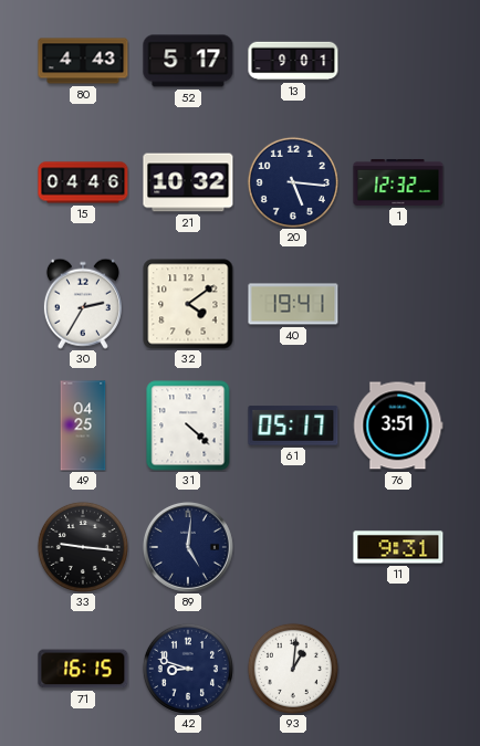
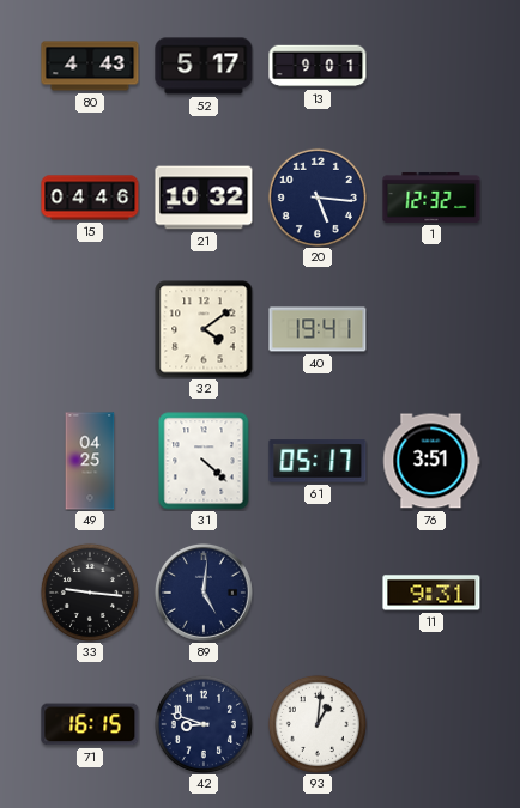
30: 2:35 -> none (83, 304)
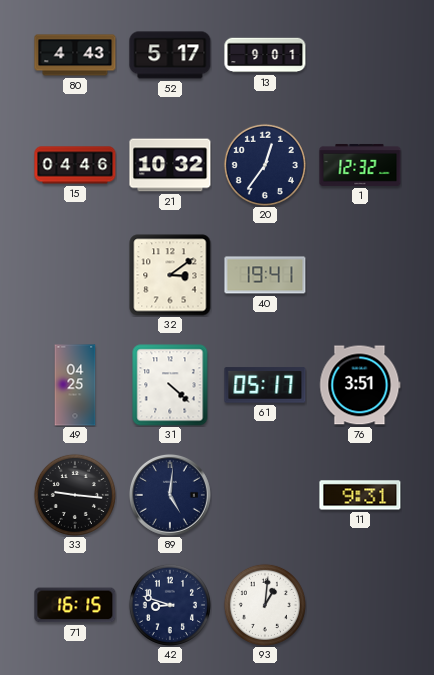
20: 5:16 -> 12:36 (265, 165)
32: 4:09 -> 3:09 (170, 275)
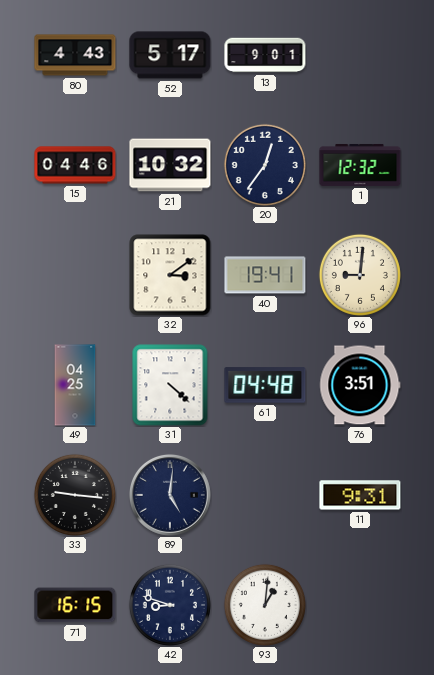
96: none -> 9:01 (360, 275)
61: 05:17 -> 04:48 (265, 385)
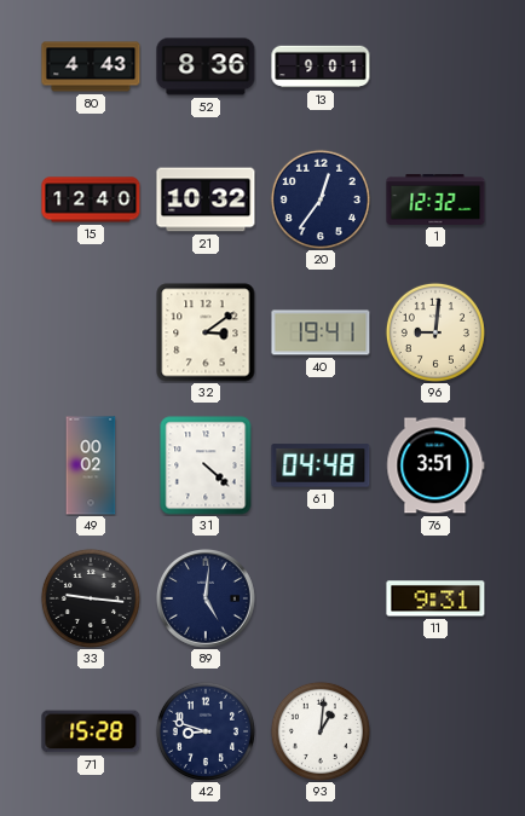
52: 5:17 -> 8:36 (206, 66)
15: 04:46 -> 12:40 (91, 199)
49: 04:25 -> 00:02 (91, 465)
71: 16:15 -> 15:28 (91, 731)
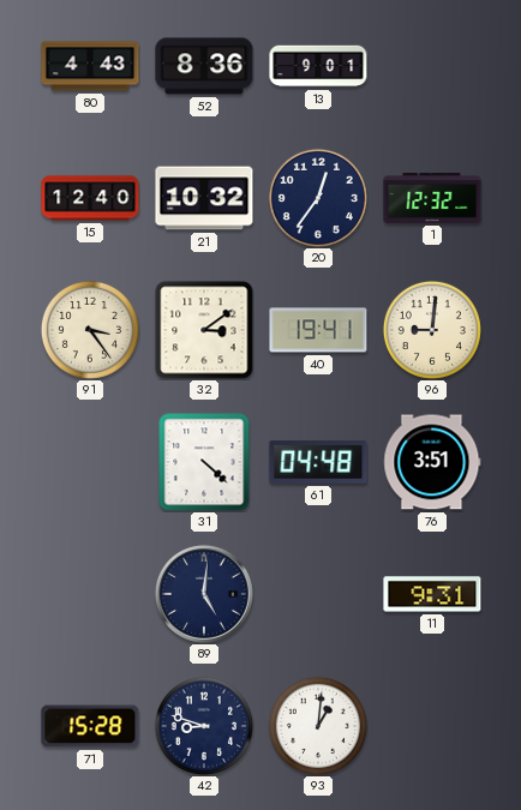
91: none -> 3:24 (90, 330)
49: 00:02 -> none (91, 465)
33: 9:16 -> none (91, 598)
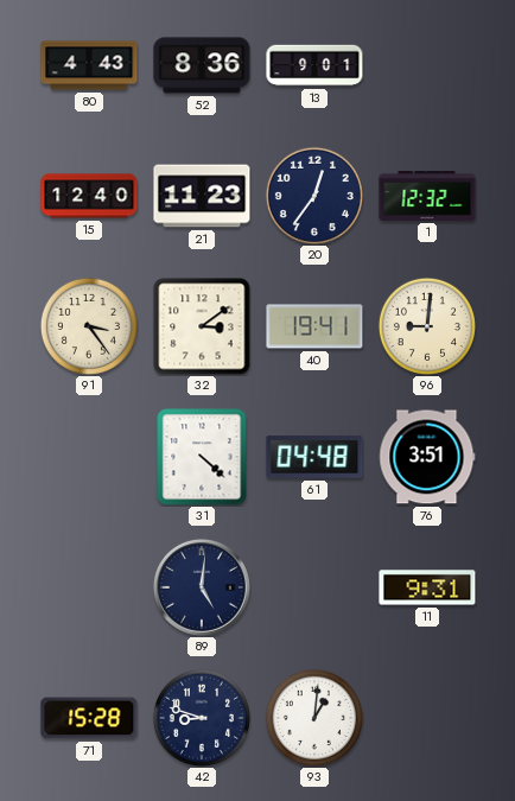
21: 10:32 -> 11:23 (202, 196)
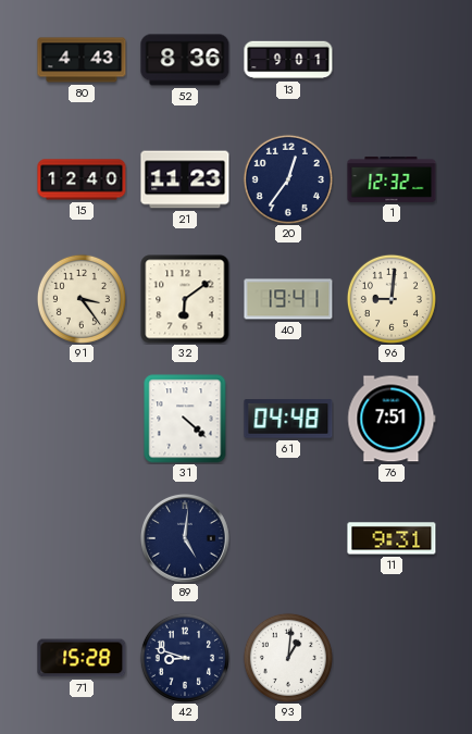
32: 3:09 -> 6:09 (185, 299)
76: 3:51 -> 7:51 (392, 419)
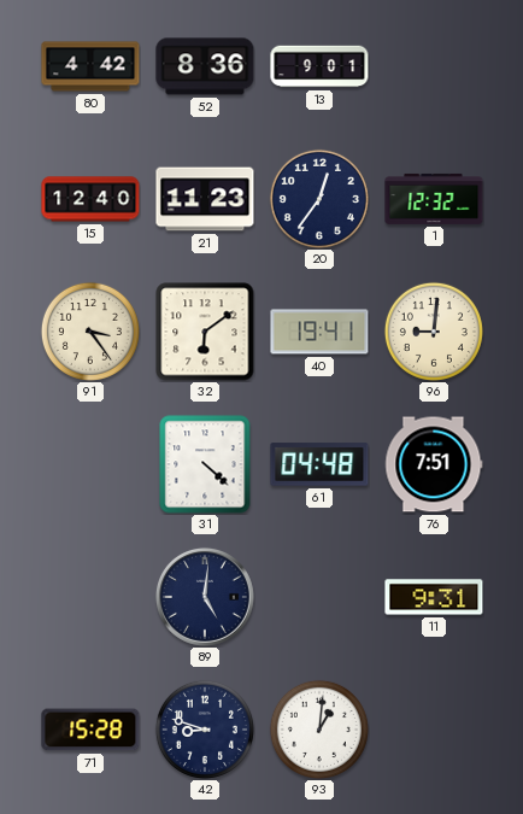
80: 4:43 -> 4:42 (90, 66)
